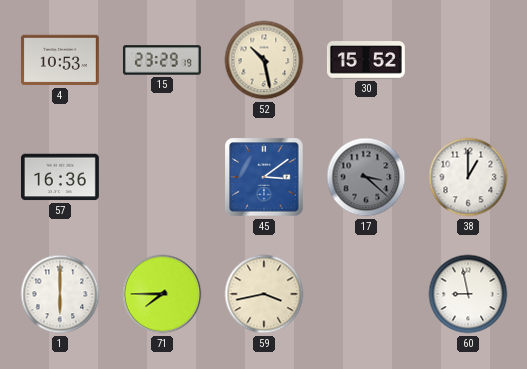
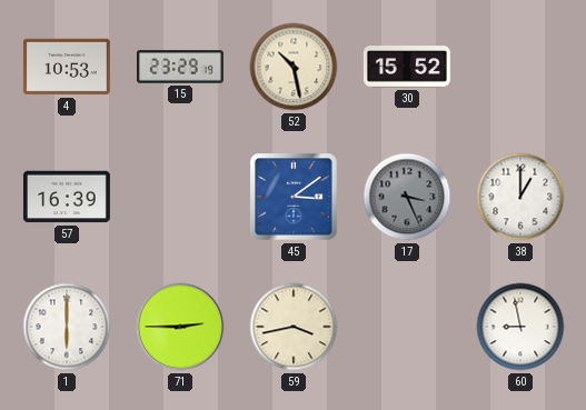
57: 16:36 -> 16:39 (67, 197)
17: 3:22 -> 3:26 (407, 197)
71: 7:45 -> 2:45 (180, 327)
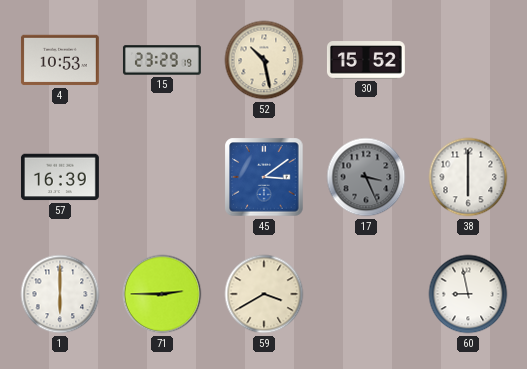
38: 1:00 -> 6:00 (468, 177)
59: 3:43 -> 3:40 (264, 294)
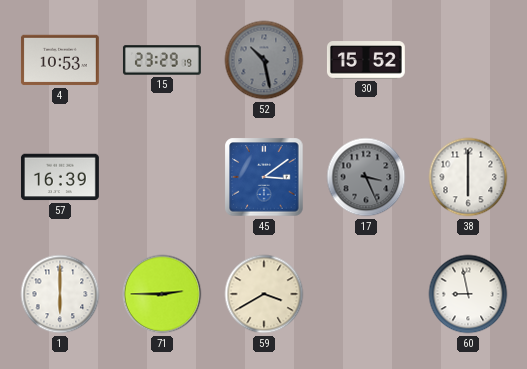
52 dial: cream -> grey (264, 60)
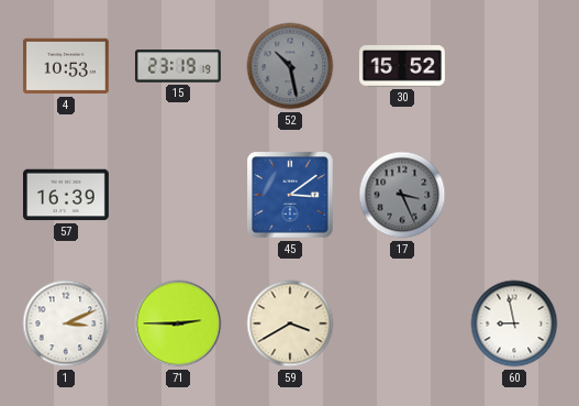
15: 23:29 -> 23:19 (178, 66)
38: 6:00 -> none (468, 177)
1: 6:00 -> 3:11 (66, 323)
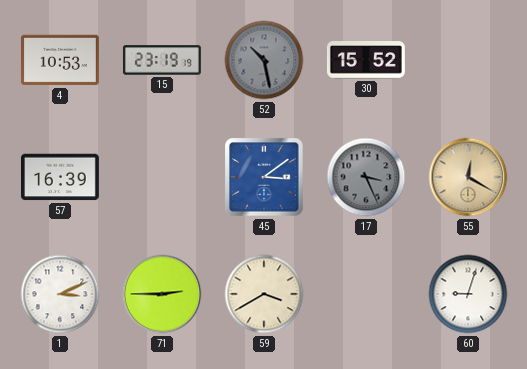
55: none -> 12:20 (468, 177)
60: 8:58 -> 9:03 (468, 294)
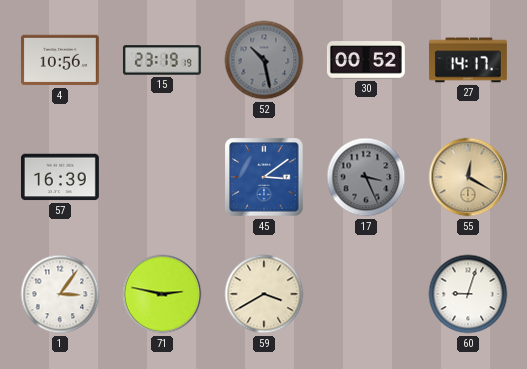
4: 10:53 -> 10:56 (60, 60)
30: 15:52 -> 00:52 (366, 60)
27: none -> 14:17 (468, 60)
1: 3:11 -> 3:06 (60, 294)
71: 2:45 -> 2:47 (162, 294)
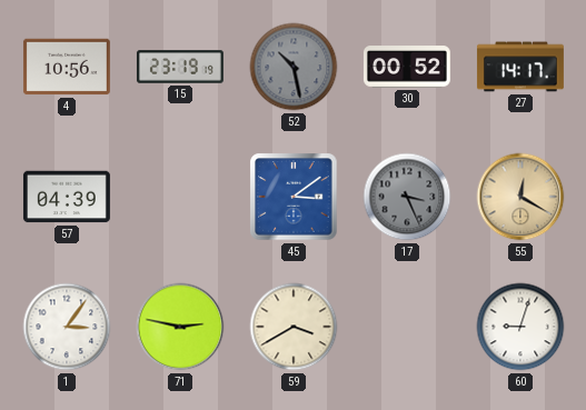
57: 16:39 -> 04:39 (67, 197)
